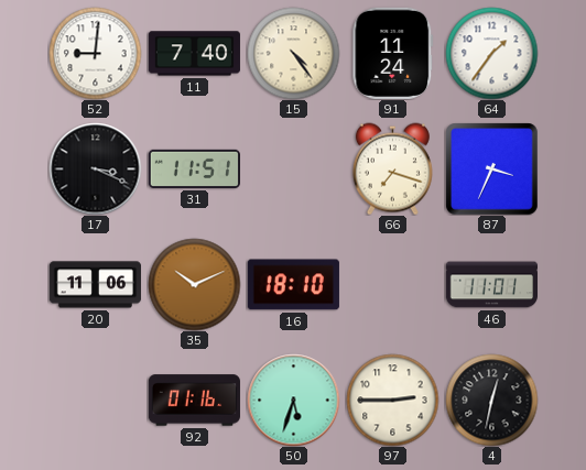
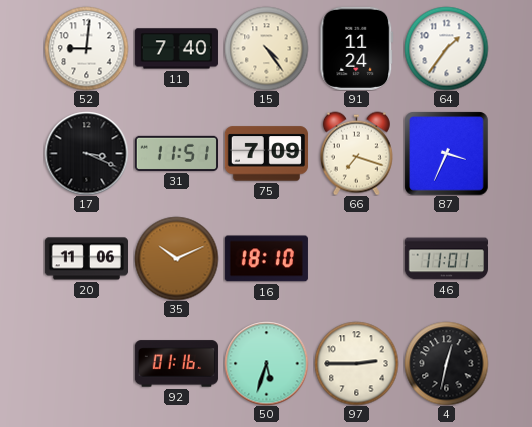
75: none -> 7:09 (266, 154)
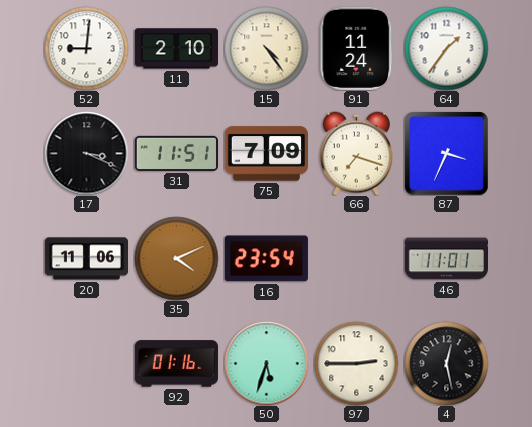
11: 7:40 -> 2:10 (176, 49)
35: 10:11 -> 4:11 (176, 258)
16: 18:10 -> 23:54 (266, 259)
4: 12:32 -> 12:28 (446, 363)
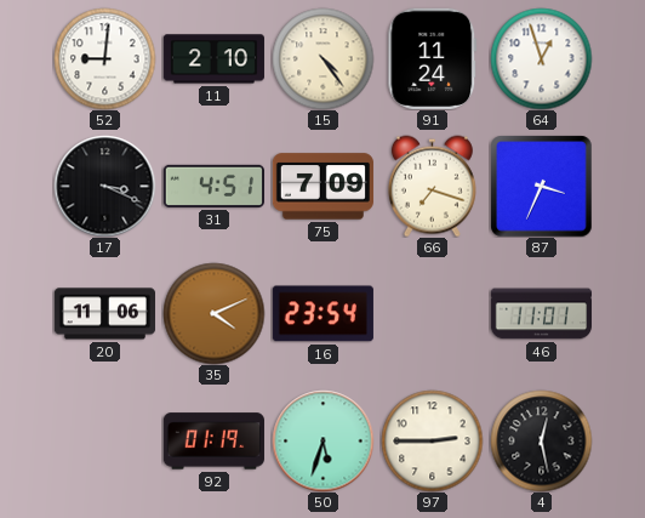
64: 1:36 -> 12:57 (541, 58)
31: 11:51 -> 4:51 (213, 186)
92: 01:16 -> 01:19 (213, 442)
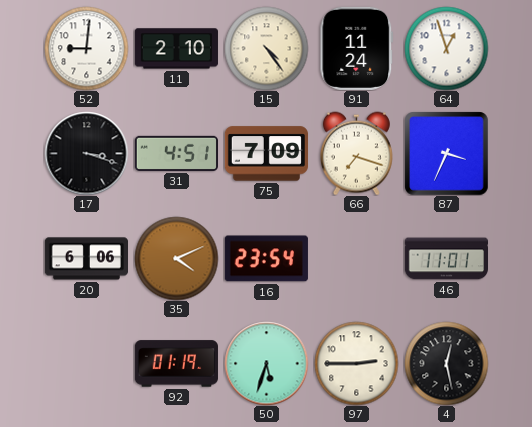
17: 3:19 -> 3:18 (86, 153)
20: 11:06 -> 6:06 (86, 259)
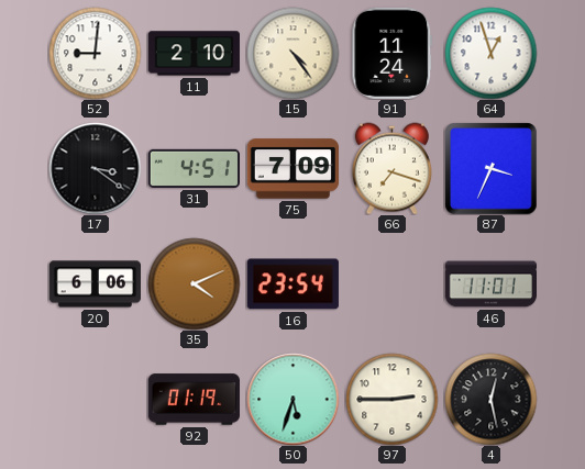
17: 3:18 -> 3:21 (95, 168)
